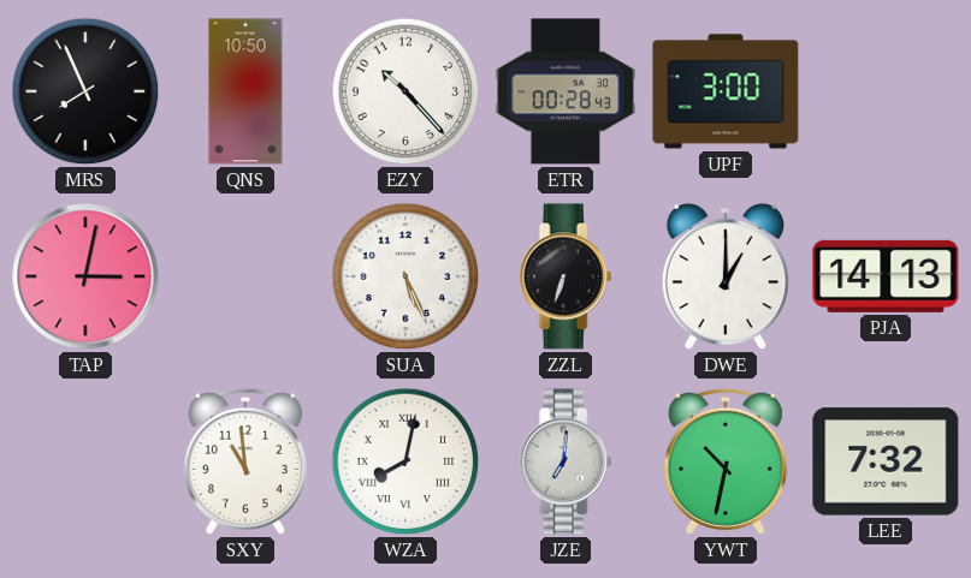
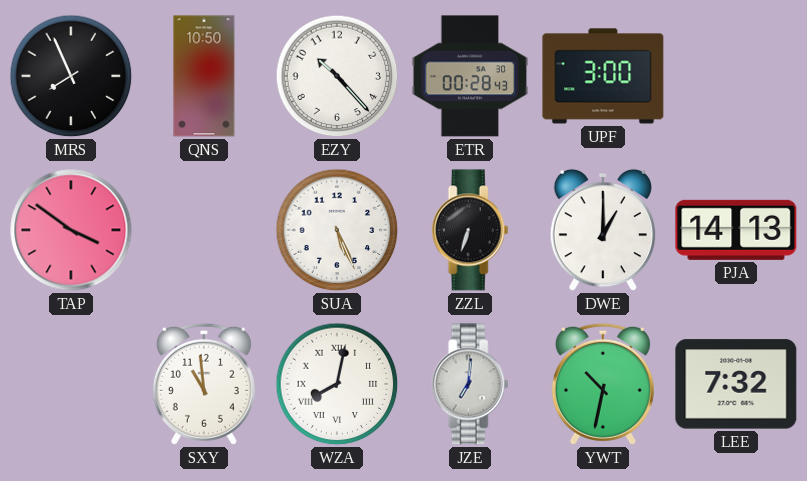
TAP: 3:02 -> 3:51 (71, 230)
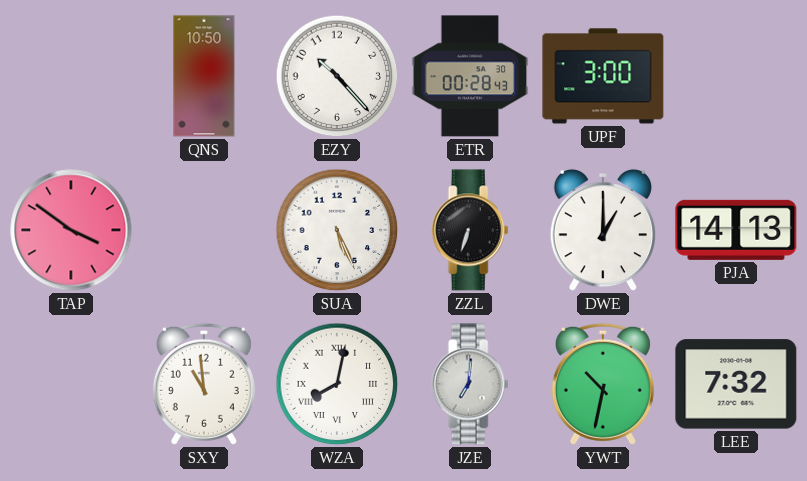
MRS: 7:56 -> none (71, 76)
